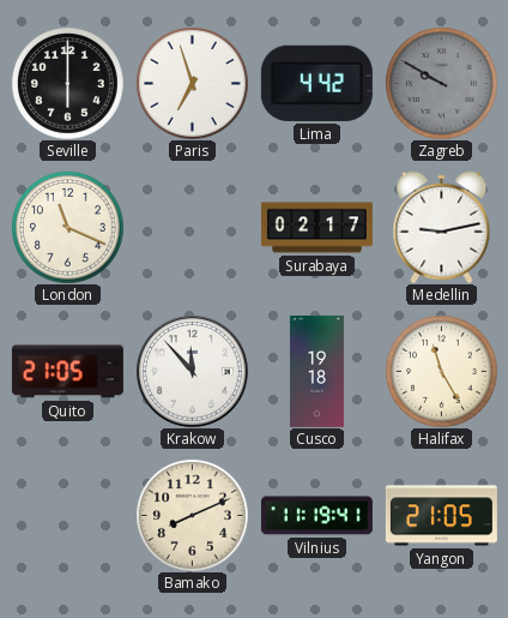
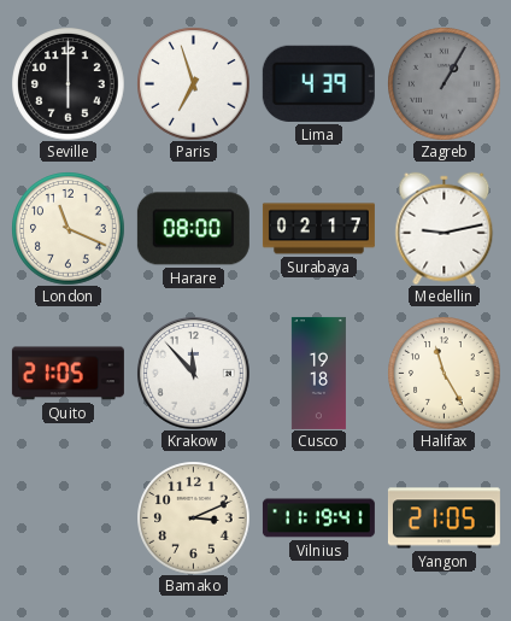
Lima: 4:42 -> 4:39 (318, 83)
Zagreb: 9:50 -> 1:05 (444, 83)
Harare: none -> 08:00 (193, 229)
Bamako: 8:11 -> 3:11 (193, 517)
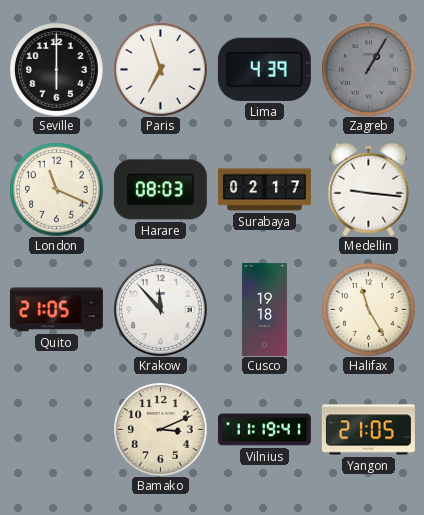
Harare: 08:00 -> 08:03 (160, 190)
Medellin: 9:13 -> 9:16 (369, 189)
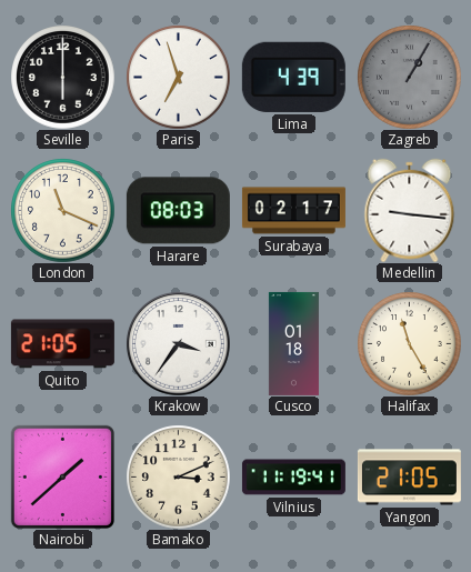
Krakow: 11:53 -> 3:36 (178, 343)
Cusco: 19:18 -> 01:18 (293, 343)
Nairobi: none -> 1:38 (62, 476)
